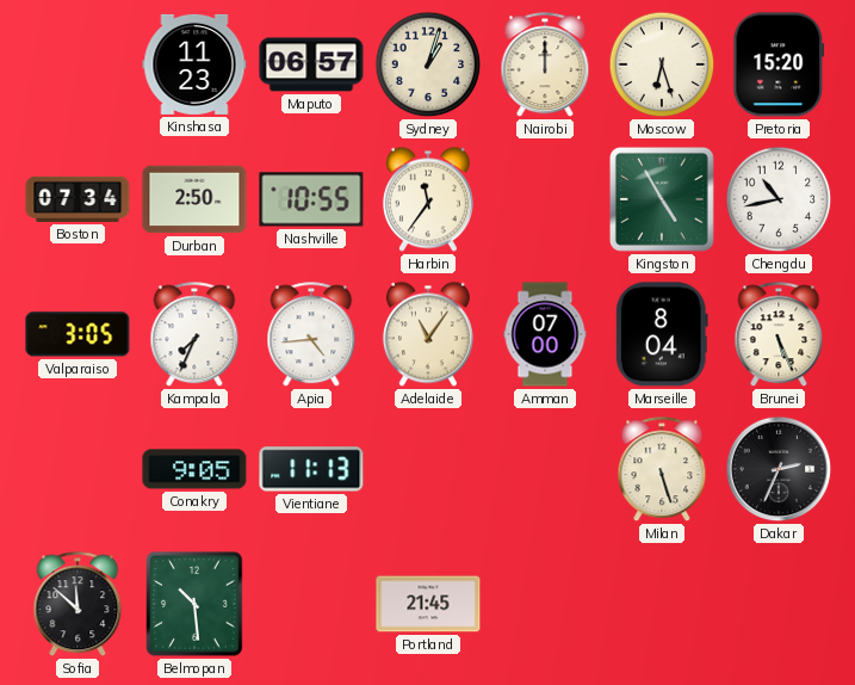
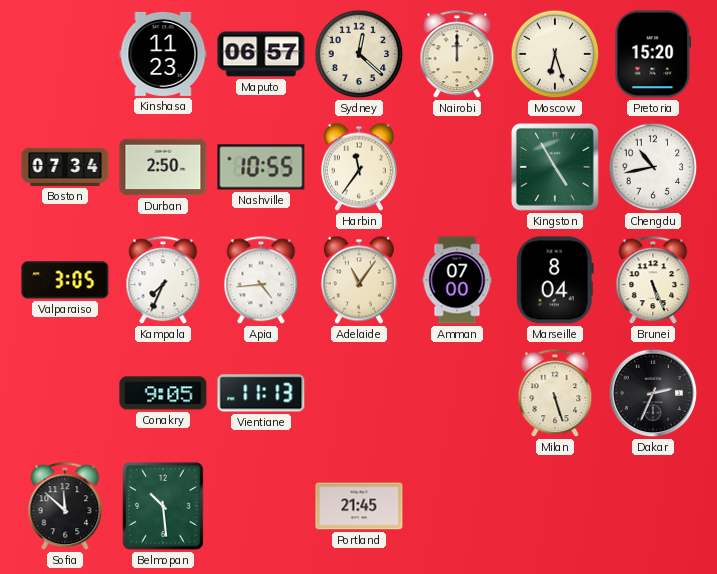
Sydney: 1:03 -> 12:22 (359, 54)
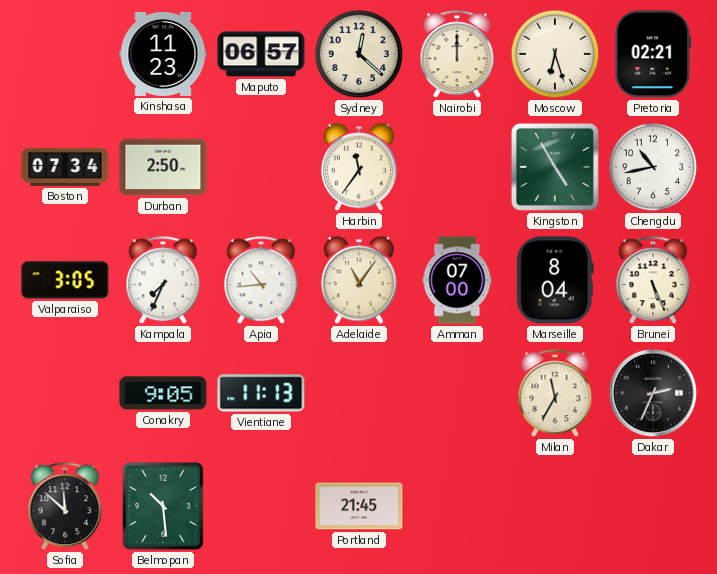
Pretoria: 15:20 -> 02:21 (653, 54)
Nashville: 10:55 -> none (261, 167)
Apia: 4:44 -> 10:44 (261, 281)
Milan: 5:27 -> 11:35 (555, 394)
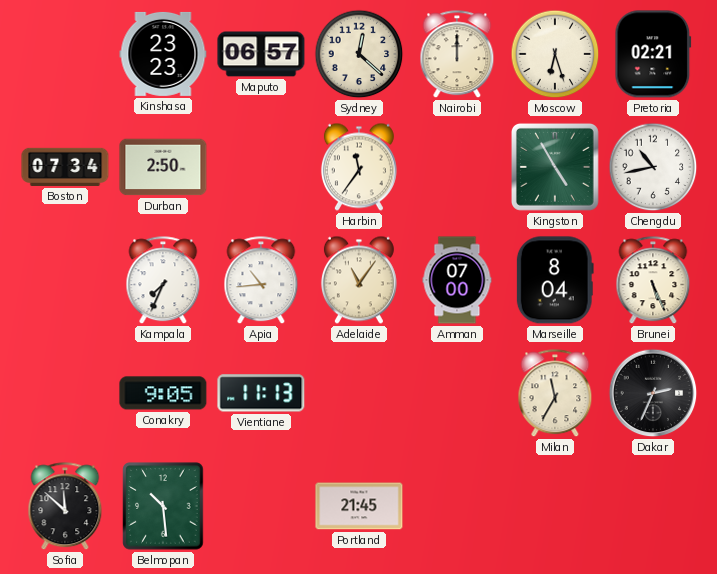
Kinshasa: 11:23 -> 23:23 (163, 54)
Valparaiso: 3:05 -> none (65, 280)
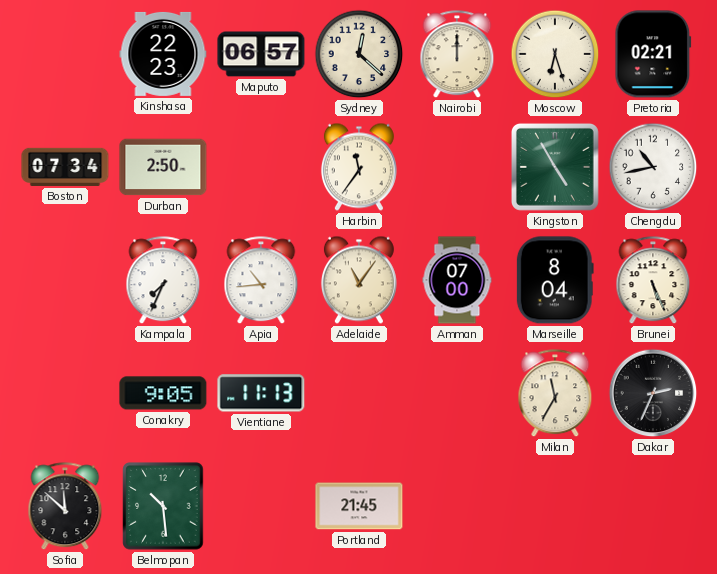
Kinshasa: 23:23 -> 22:23 (163, 54)
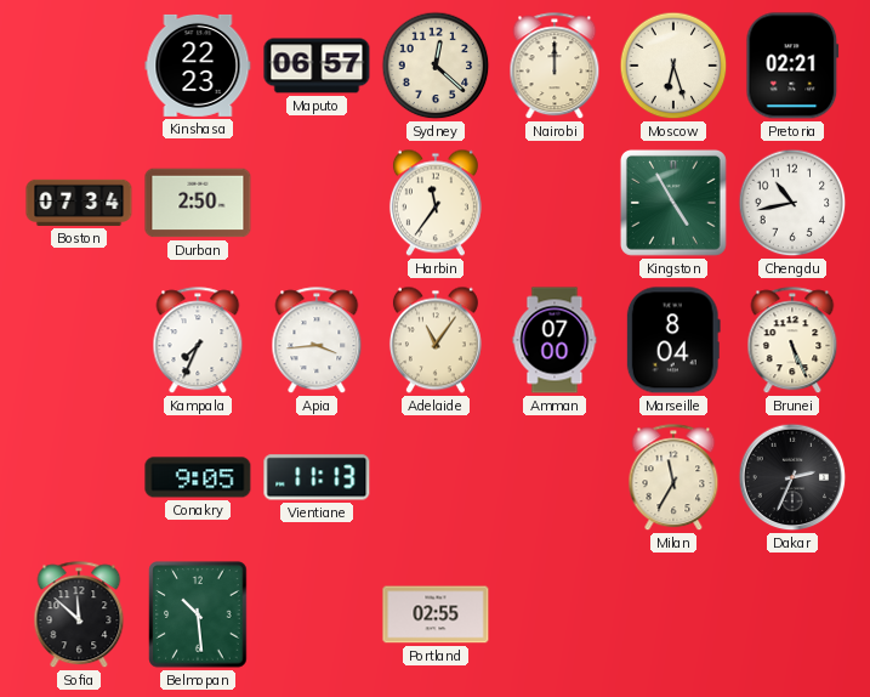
Apia: 10:44 -> 3:44 (317, 341)
Portland: 21:45 -> 02:55 (436, 614)
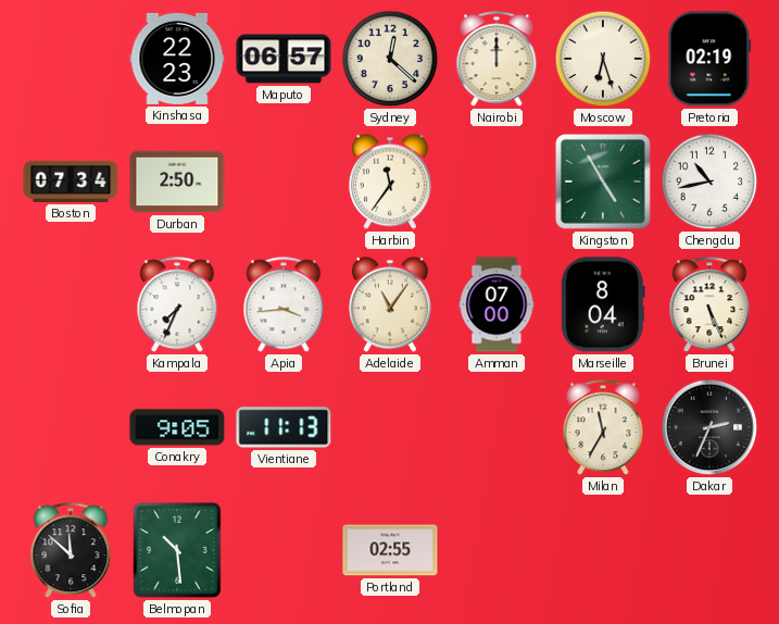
Pretoria: 02:21 -> 02:19 (709, 59)
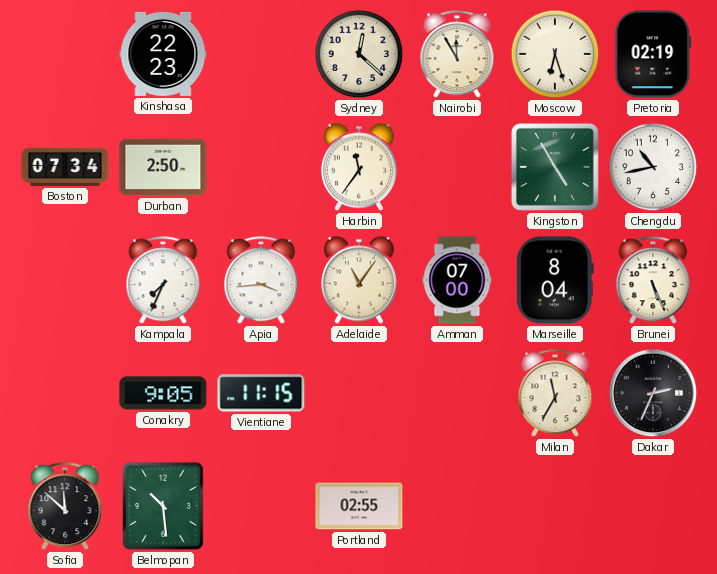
Maputo: 06:57 -> none (284, 59)
Nairobi: 12:00 -> 11:55 (457, 55)
Vientiane: 11:13 -> 11:15 (261, 393)
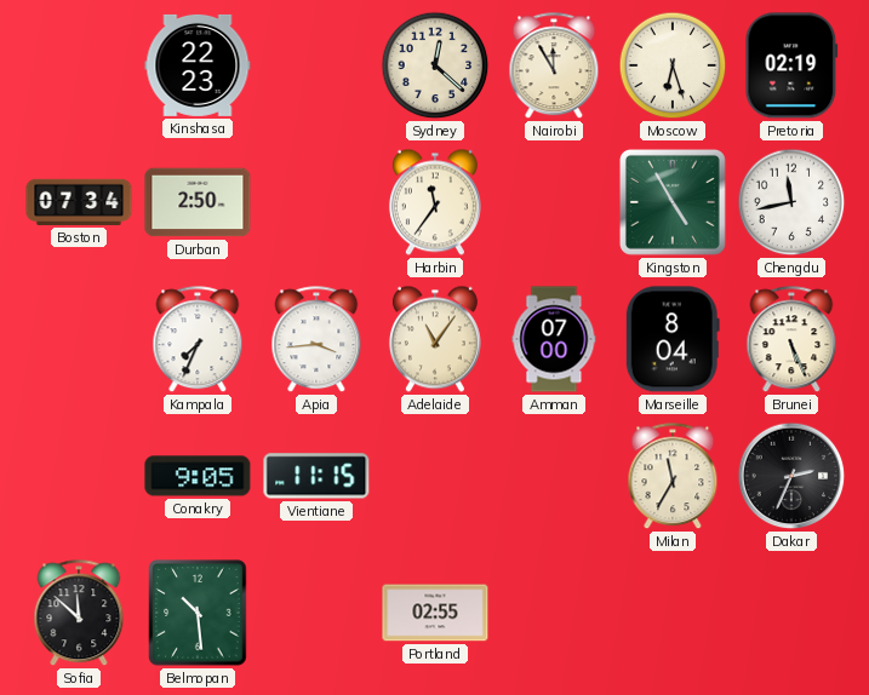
Chengdu: 10:43 -> 11:43 (791, 202)
